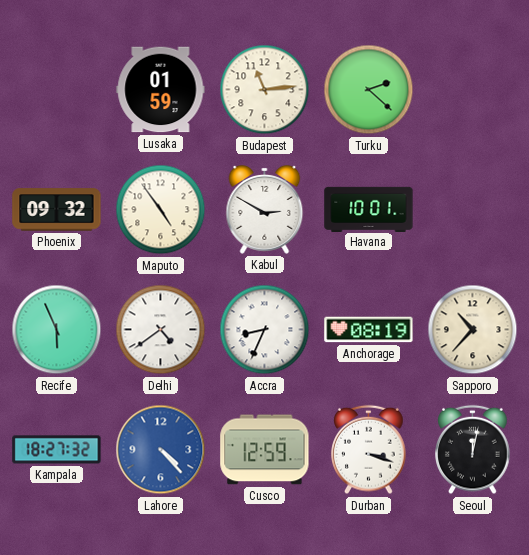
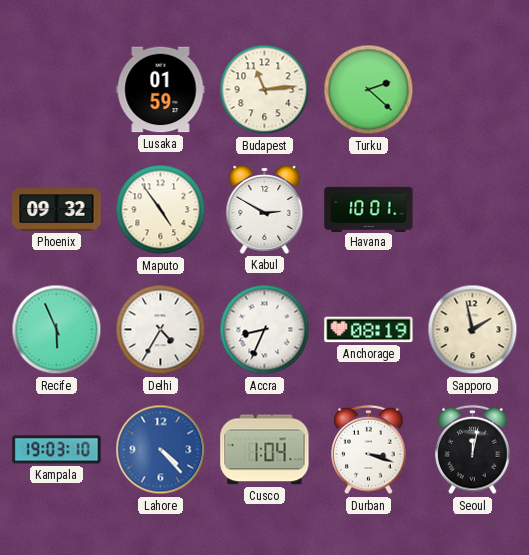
Delhi: 4:39 -> 4:35 (161, 330)
Sapporo: 10:37 -> 1:58 (473, 330)
Kampala: 18:27 -> 19:03 (57, 450)
Cusco: 12:59 -> 1:04 (265, 450)
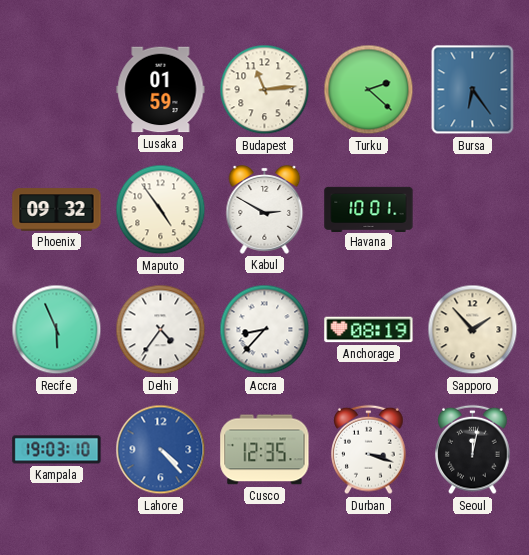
Bursa: none -> 6:24 (473, 90)
Delhi: 4:35 -> 4:36 (161, 330)
Accra: 8:34 -> 8:37 (265, 330)
Sapporo: 1:58 -> 1:53 (473, 330)
Cusco: 1:04 -> 12:35 (265, 450)
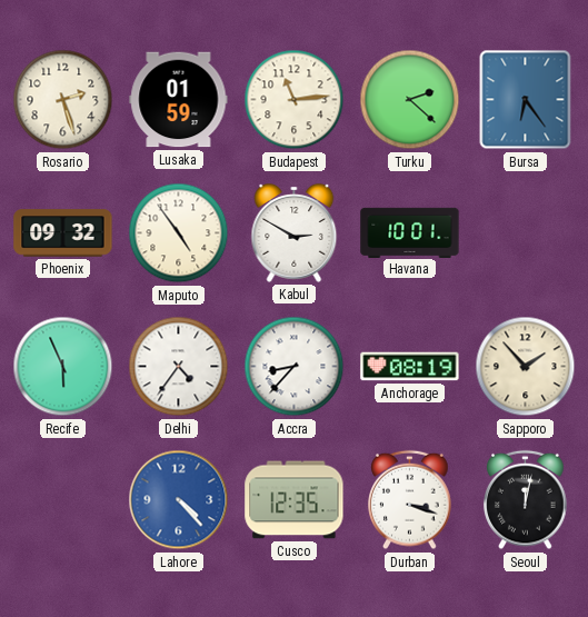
Rosario: none -> 2:27 (63, 100)
Kampala: 19:03 -> none (57, 450)
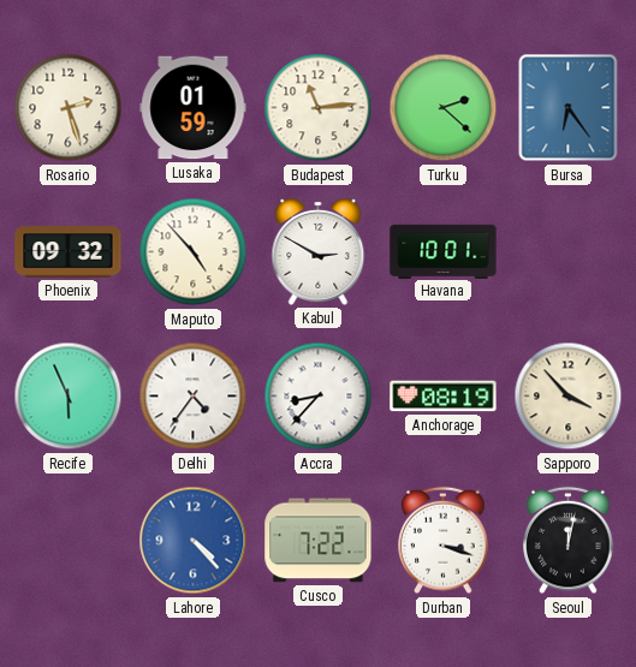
Maputo: 4:54 -> 4:53 (194, 252)
Sapporo: 1:53 -> 3:53 (569, 397)
Cusco: 12:35 -> 7:22 (319, 541)
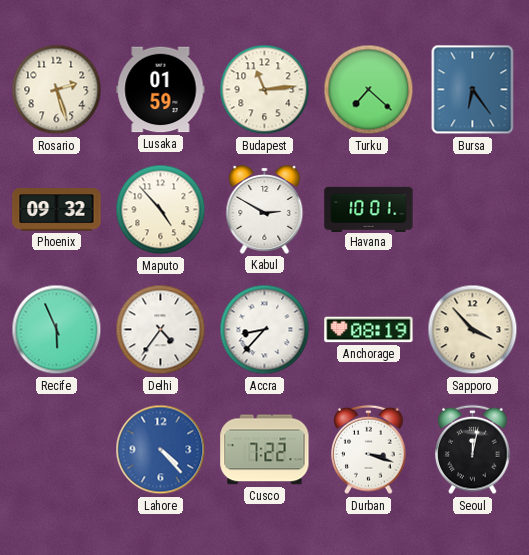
Turku: 2:22 -> 7:22 (369, 90)
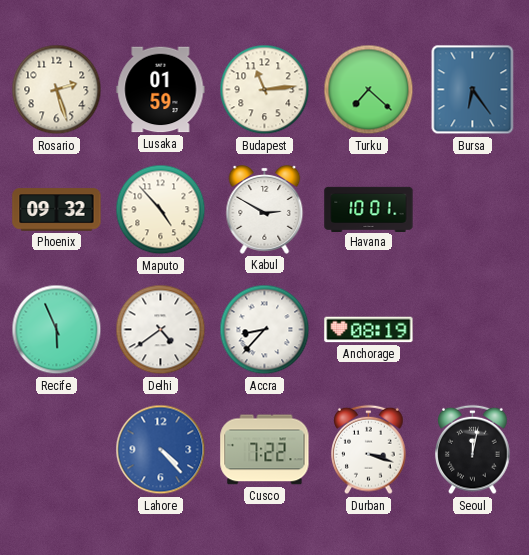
Delhi: 4:36 -> 4:39 (161, 330)
Sapporo: 3:53 -> none (473, 330)
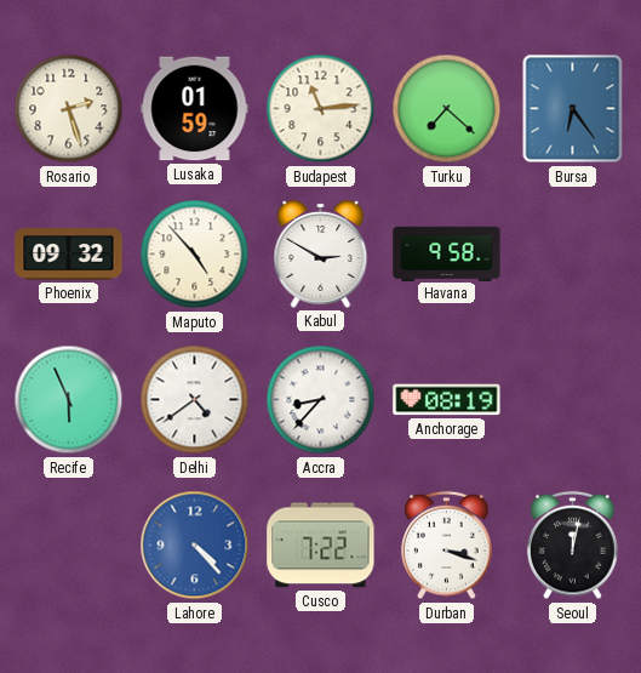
Havana: 10:01 -> 9:58 (447, 253)
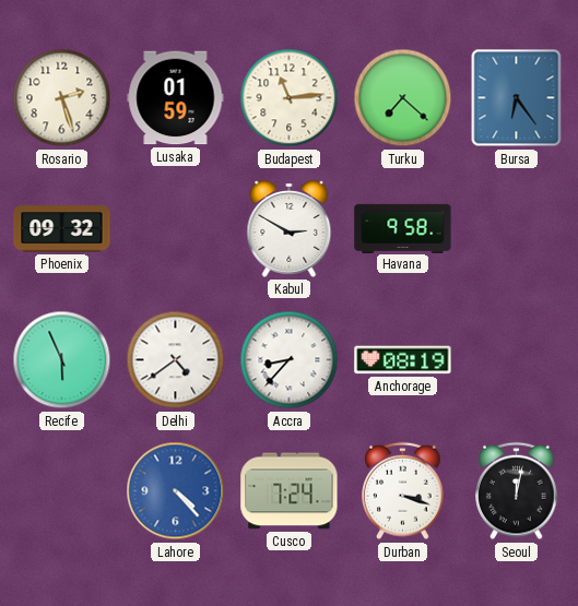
Maputo: 4:53 -> none (195, 255)
Cusco: 7:22 -> 7:24 (290, 491)
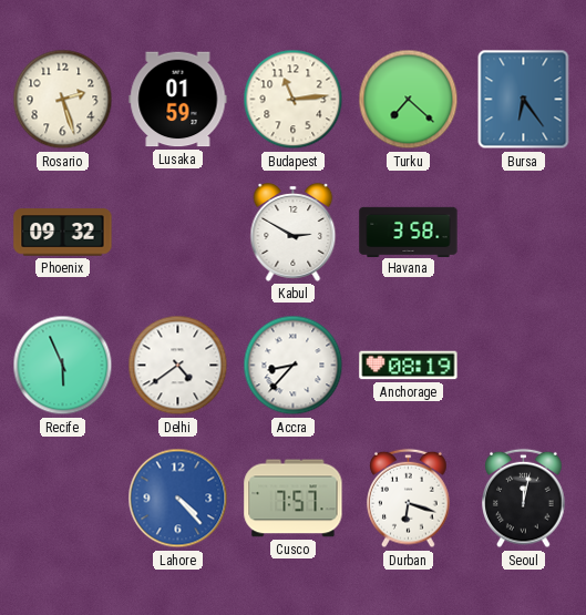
Havana: 9:58 -> 3:58 (409, 232)
Cusco: 7:24 -> 7:57 (294, 499)
Durban: 3:18 -> 6:18 (409, 499)
